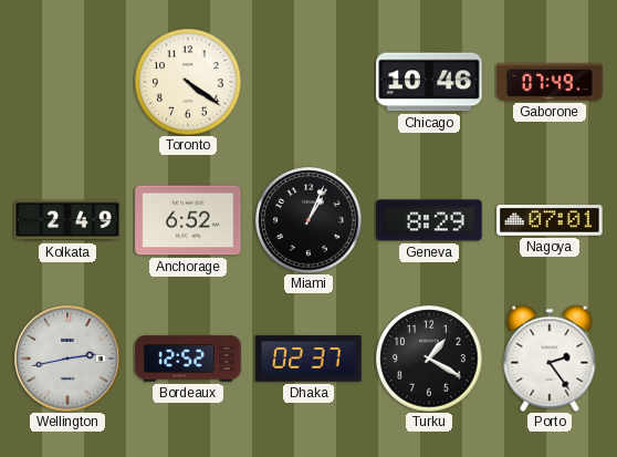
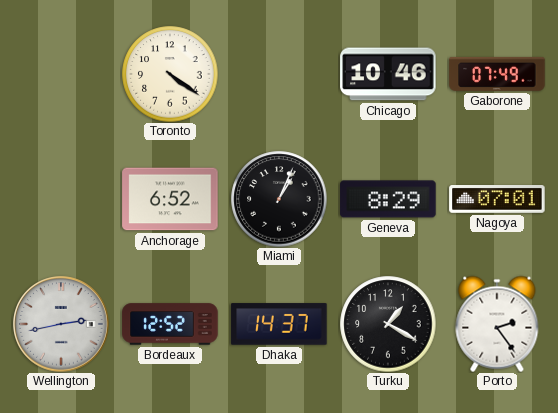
Kolkata: 2:49 -> none (67, 220)
Dhaka: 02:37 -> 14:37 (279, 324)
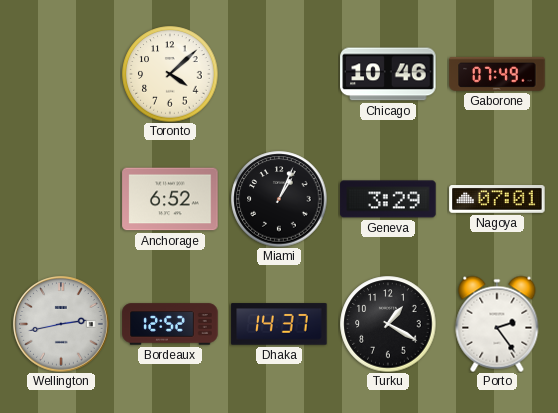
Toronto: 4:21 -> 4:08 (170, 74)
Geneva: 8:29 -> 3:29 (388, 199)
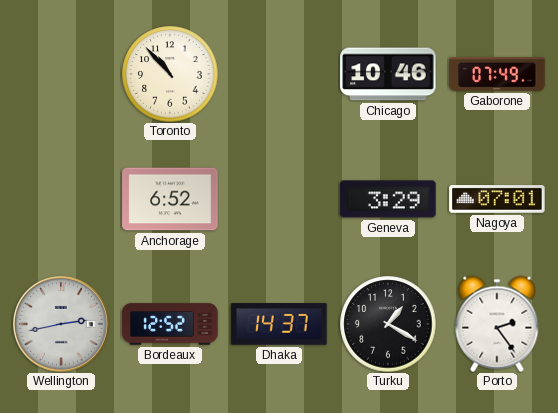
Toronto: 4:08 -> 10:53 (170, 74)
Miami: 1:04 -> none (279, 199)
